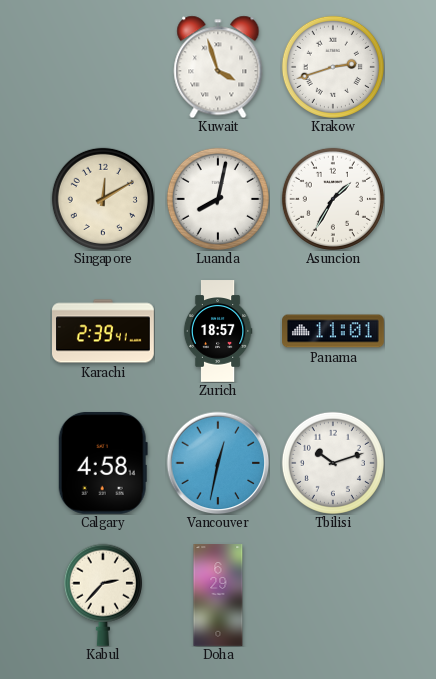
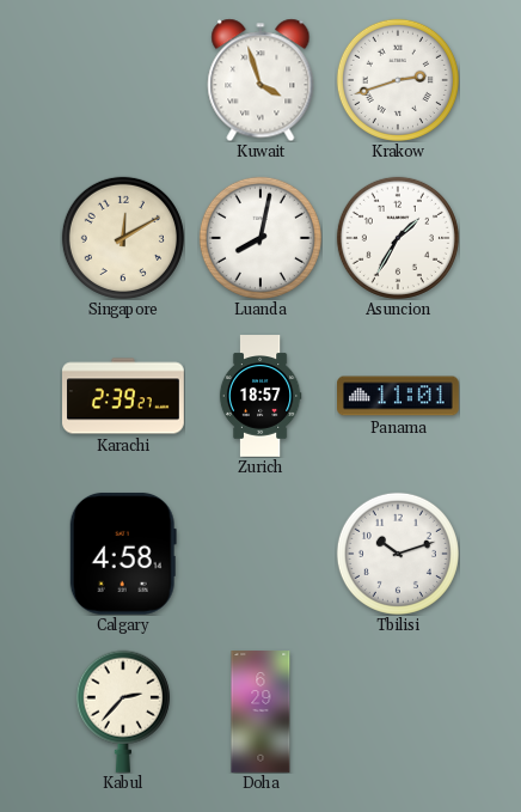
Karachi: 2:39:41 -> 2:39:27 (124, 396)
Vancouver: 12:32 -> none (218, 463)
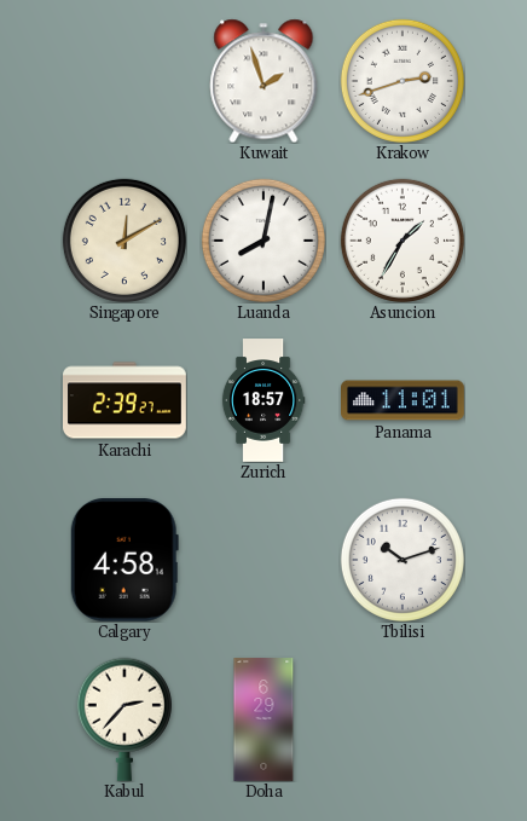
Kuwait: 3:57 -> 1:57 (263, 81)
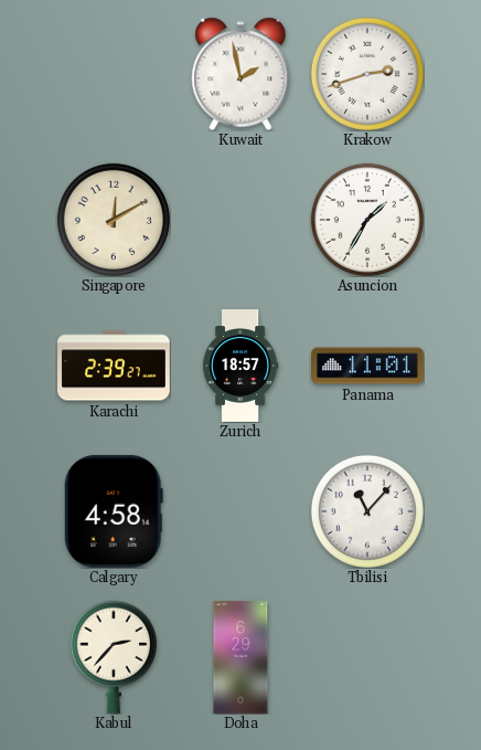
Kuwait: 1:57 -> 1:58 (240, 74)
Luanda: 8:02 -> none (263, 241)
Tbilisi: 10:12 -> 11:07 (367, 511)
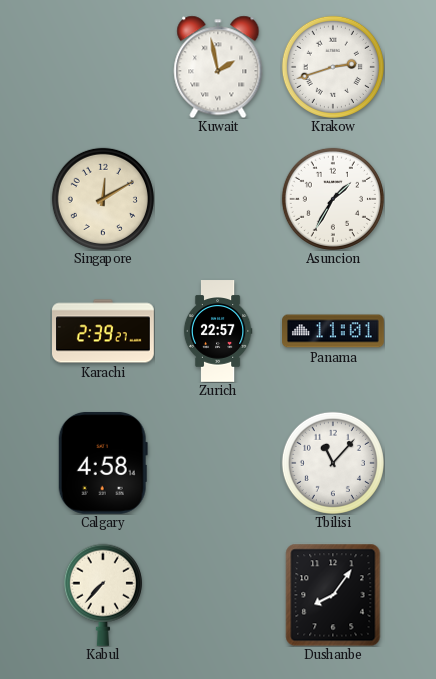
Zurich: 18:57 -> 22:57 (218, 331)
Kabul: 2:37 -> 7:37 (103, 595)
Doha: 6:29 -> none (240, 657)
Dushanbe: none -> 8:06 (333, 595)
